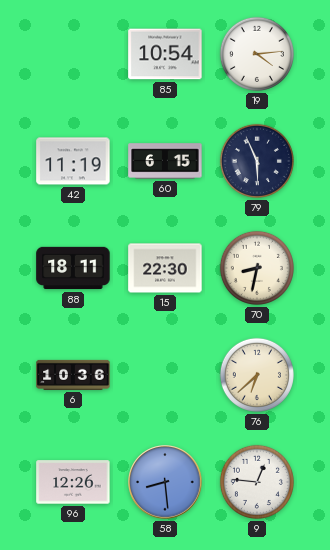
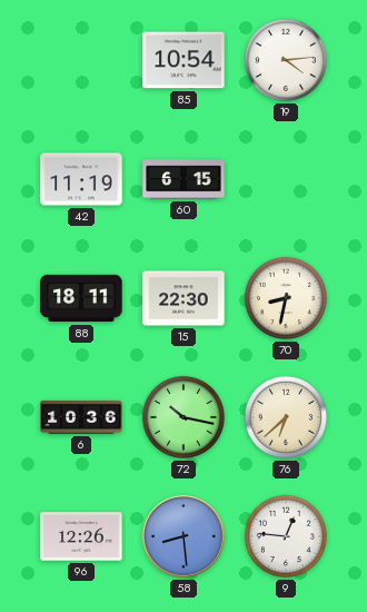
79: 5:56 -> none (257, 161)
72: none -> 10:17 (183, 417)
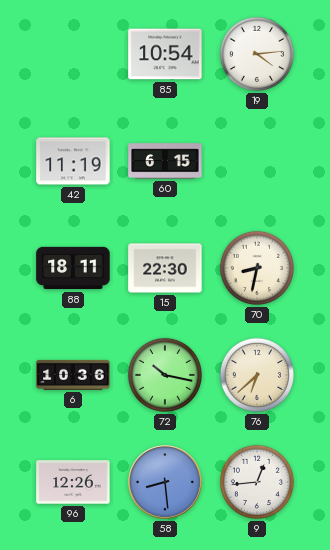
9: 12:46 -> 12:44 (257, 482)
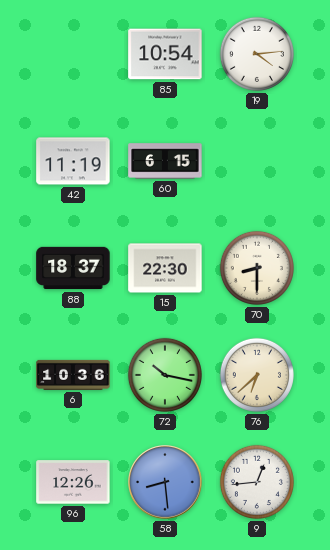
88: 18:11 -> 18:37 (73, 268)
70: 8:32 -> 8:30 (257, 268)
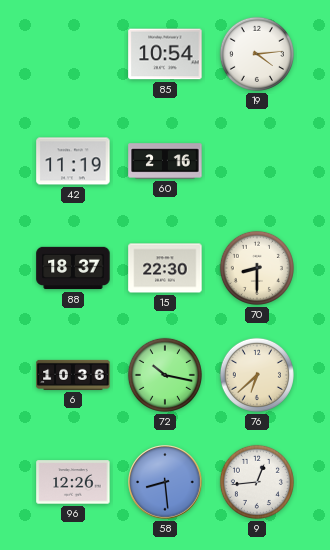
60: 6:15 -> 2:16 (165, 161)
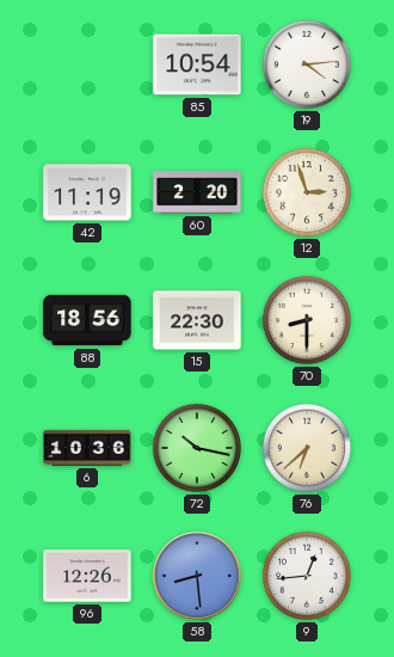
60: 2:16 -> 2:20 (197, 192)
12: none -> 2:57 (307, 192)
88: 18:37 -> 18:56 (87, 320)
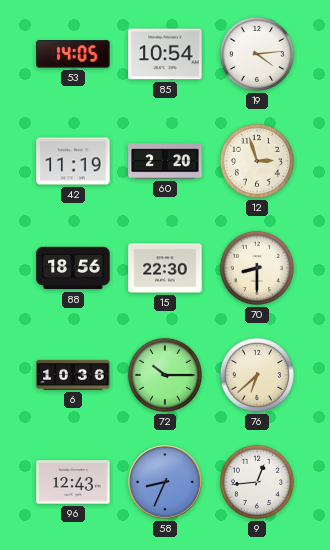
53: none -> 14:05 (73, 54)
72: 10:17 -> 10:15 (165, 375)
96: 12:26 -> 12:43 (73, 482)
58: 8:29 -> 8:34 (165, 482)
